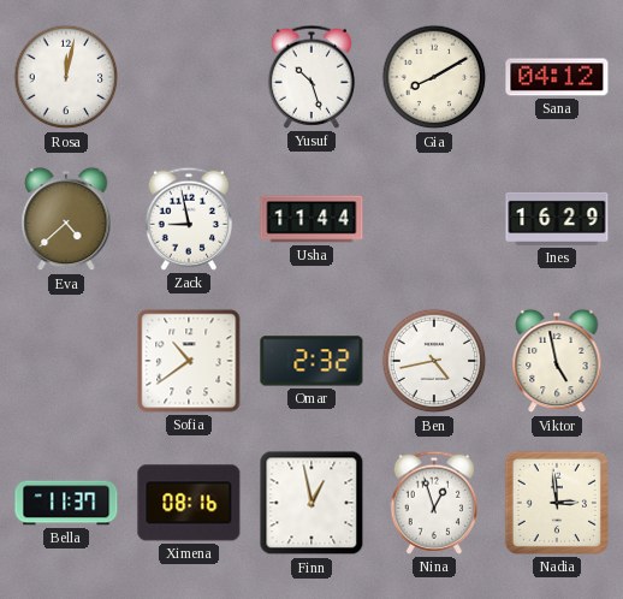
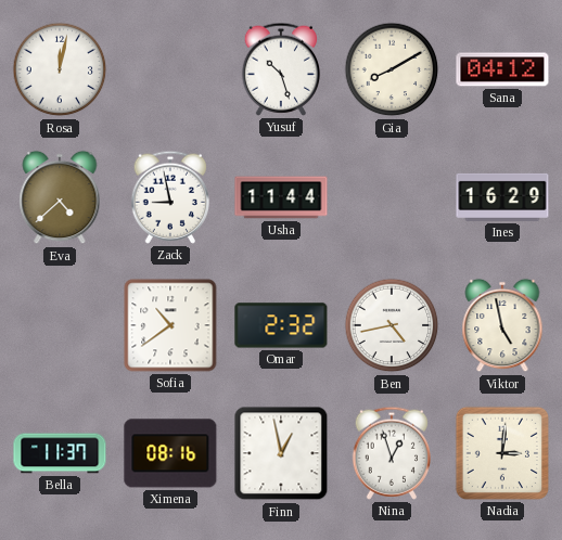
Nadia: 2:59 -> 3:01 (502, 453)
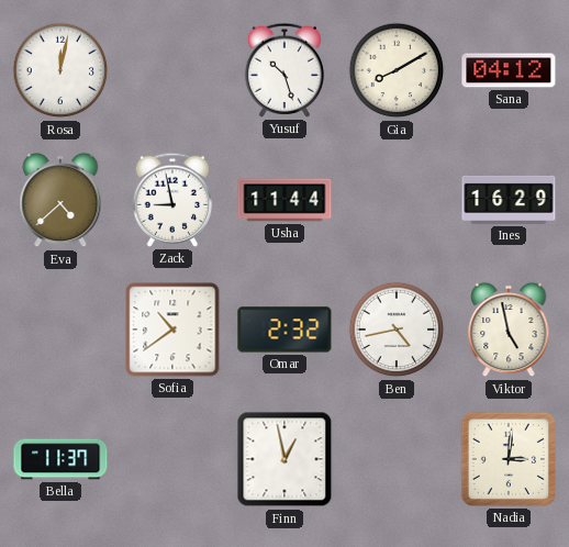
Ximena: 08:16 -> none (170, 453)
Nina: 12:57 -> none (391, 453)
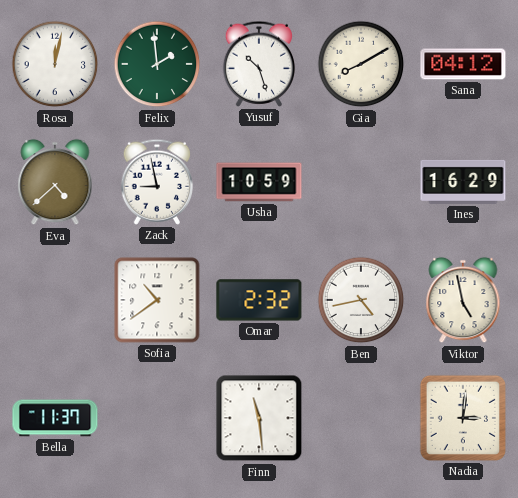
Felix: none -> 1:59 (157, 64)
Usha: 11:44 -> 10:59 (259, 182)
Finn: 12:58 -> 11:29 (259, 418)
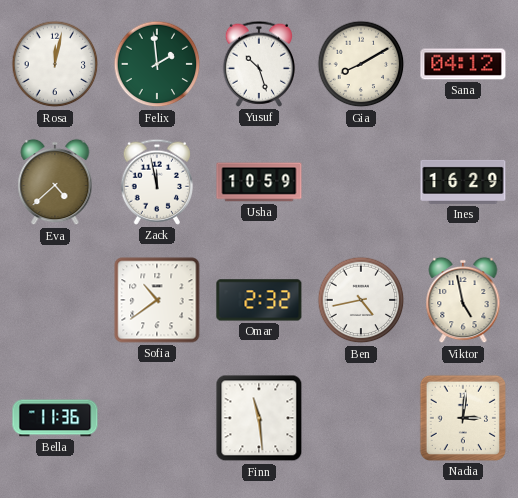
Zack: 8:58 -> 11:58 (156, 182)
Bella: 11:37 -> 11:36 (55, 418)
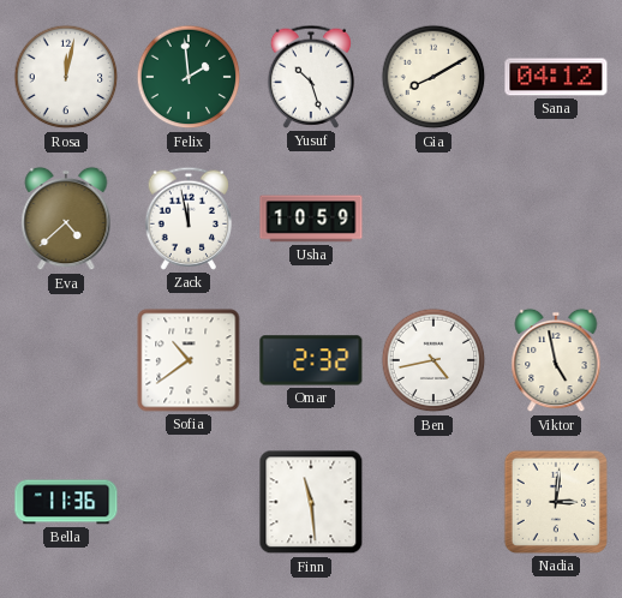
Ines: 16:29 -> none (463, 182)
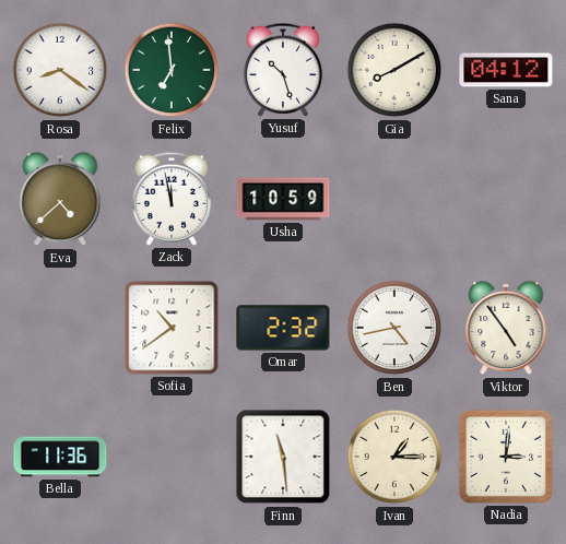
Rosa: 12:02 -> 8:21 (60, 70)
Felix: 1:59 -> 6:59 (172, 70)
Viktor: 4:58 -> 4:54 (506, 328)
Ivan: none -> 1:15 (394, 457)
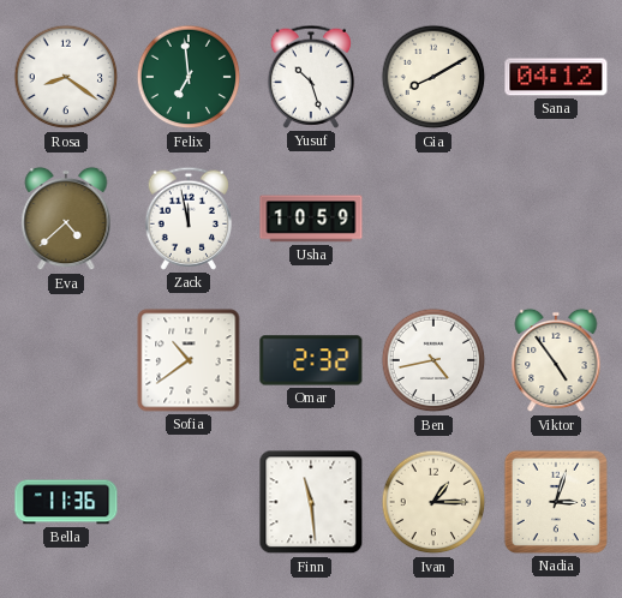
Nadia: 3:01 -> 3:03 (556, 502)
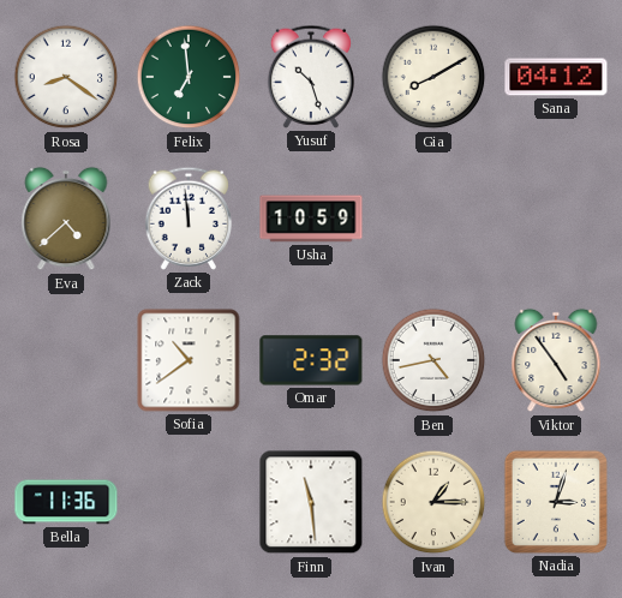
Zack: 11:58 -> 11:59 (187, 219)
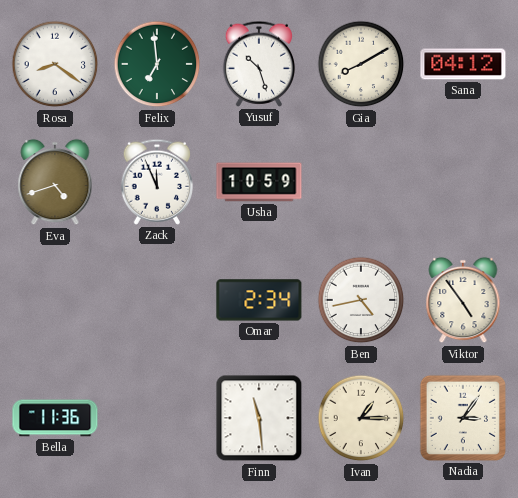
Eva: 4:38 -> 4:42 (55, 182)
Zack: 11:59 -> 11:56 (156, 182)
Sofia: 10:39 -> none (189, 360)
Omar: 2:32 -> 2:34 (259, 300)
Nadia: 3:03 -> 3:06 (463, 418)
